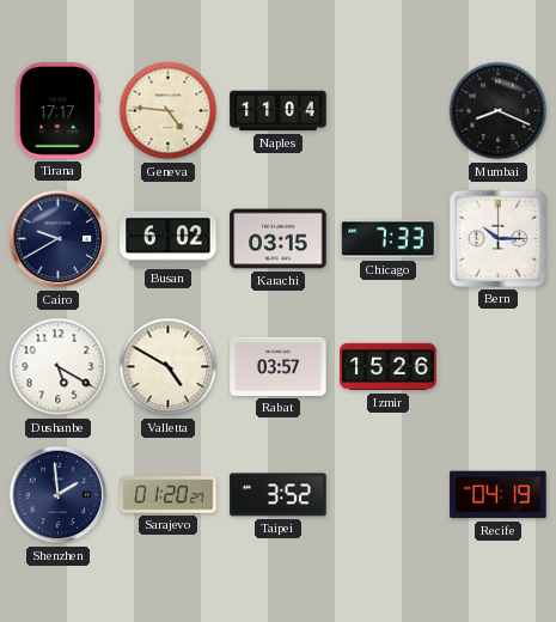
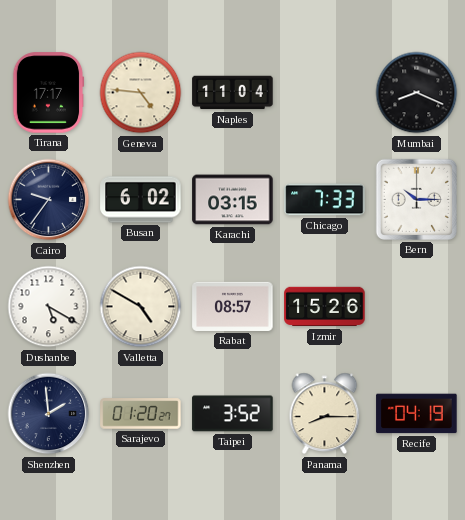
Cairo: 9:40 -> 9:36 (49, 200)
Rabat: 03:57 -> 08:57 (233, 306)
Panama: none -> 8:15 (325, 414)
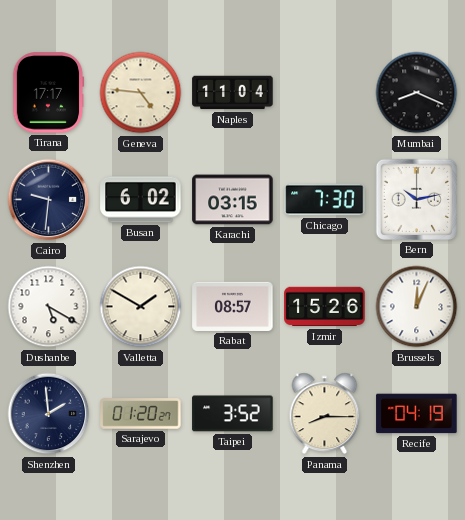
Cairo: 9:36 -> 9:31 (49, 200)
Chicago: 7:33 -> 7:30 (325, 200)
Bern: 10:15 -> 10:13 (416, 199)
Valletta: 4:50 -> 1:50 (141, 307)
Brussels: none -> 12:04 (417, 307)
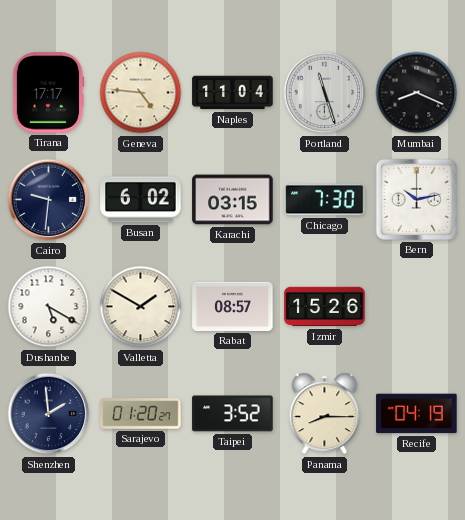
Portland: none -> 11:27 (325, 93)
Brussels: 12:04 -> none (417, 307)
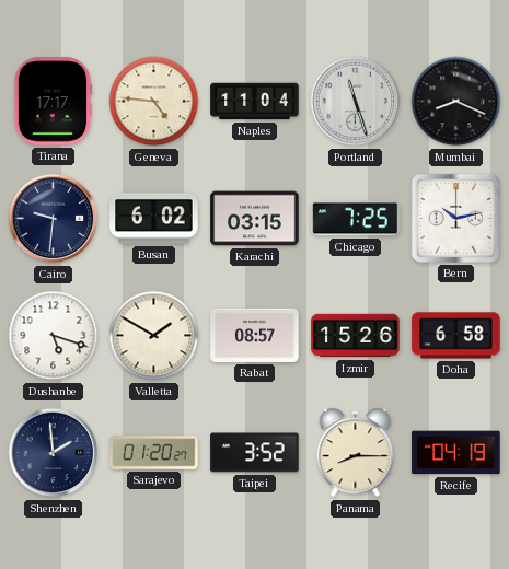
Chicago: 7:30 -> 7:25 (356, 219)
Dushanbe: 5:20 -> 5:18 (54, 336)
Doha: none -> 6:58 (456, 336)
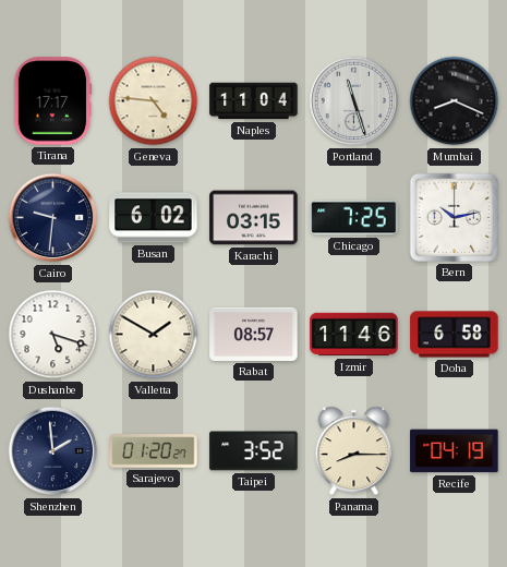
Izmir: 15:26 -> 11:46 (354, 335)
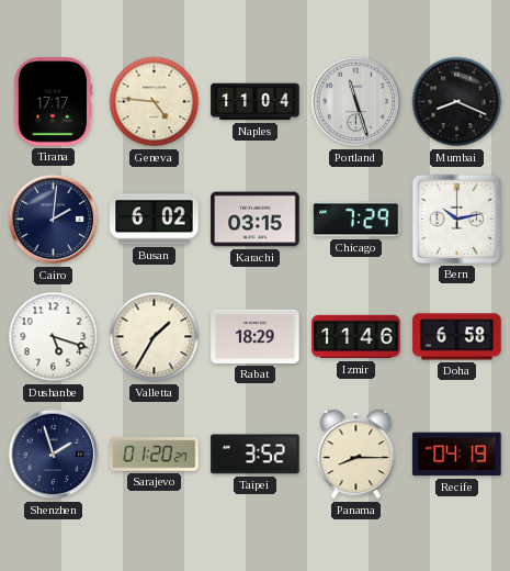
Cairo: 9:31 -> 2:01 (54, 220)
Chicago: 7:25 -> 7:29 (356, 220)
Valletta: 1:50 -> 1:35 (155, 337)
Rabat: 08:57 -> 18:29 (256, 336)
Shenzhen: 1:59 -> 1:57 (54, 455)
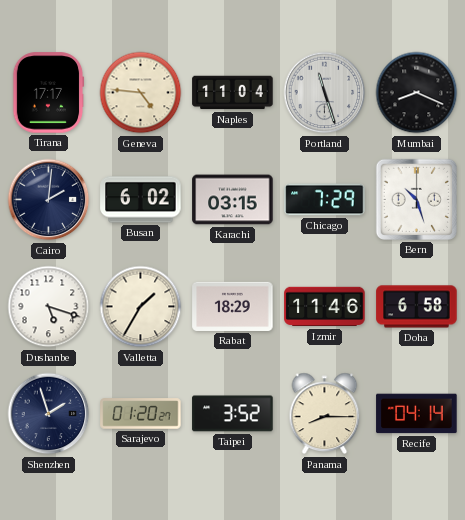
Bern: 10:13 -> 10:27 (416, 199)
Recife: 04:19 -> 04:14 (417, 414)
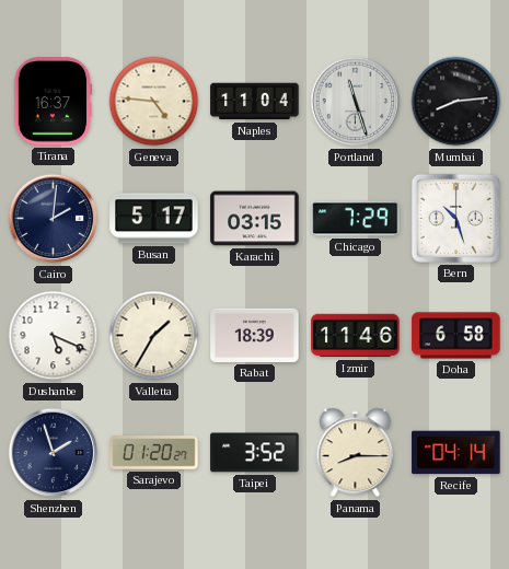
Tirana: 17:17 -> 16:37 (53, 102)
Mumbai: 8:19 -> 8:14 (456, 102)
Busan: 6:02 -> 5:17 (154, 219)
Dushanbe: 5:18 -> 5:19 (54, 336)
Rabat: 18:29 -> 18:39 (255, 335)
